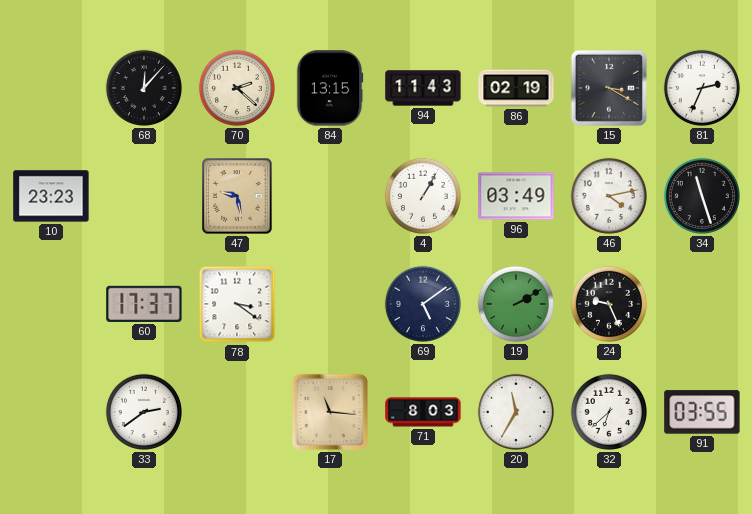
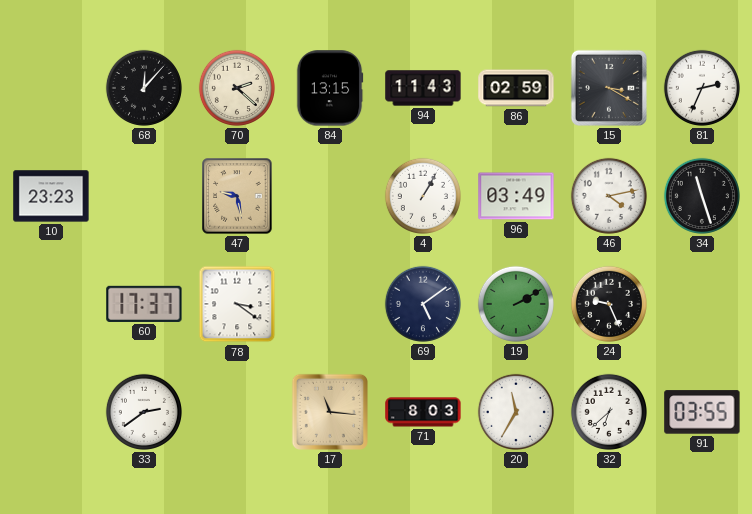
86: 02:19 -> 02:59 (516, 88)
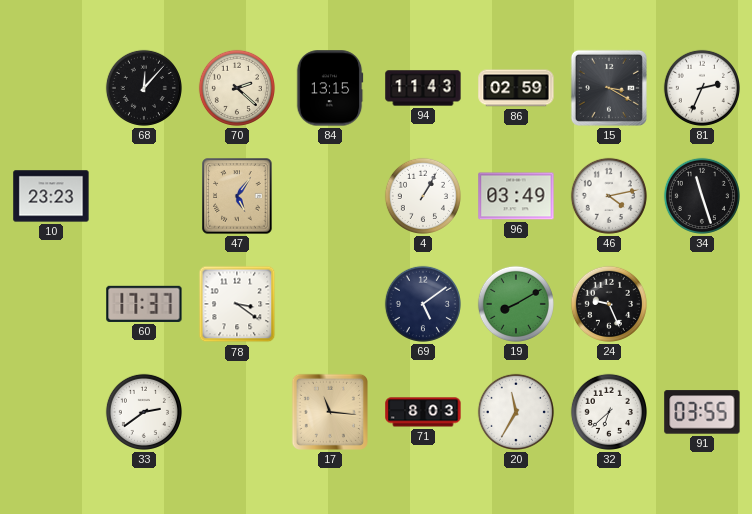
47: 9:28 -> 5:06 (237, 196)
19: 2:10 -> 8:10 (516, 304)
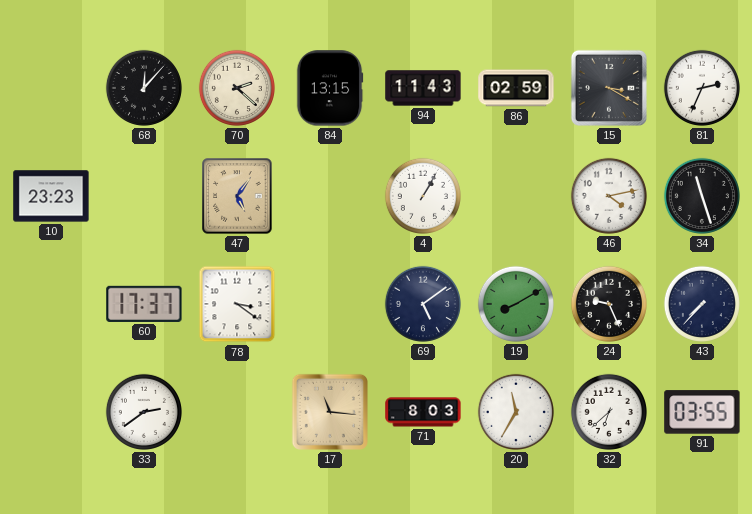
96: 03:49 -> none (516, 196)
43: none -> 7:37 (702, 304)
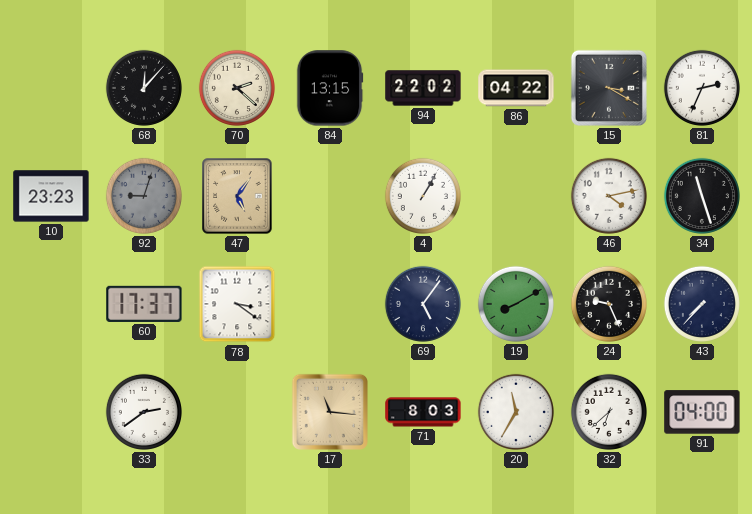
94: 11:43 -> 22:02 (423, 88)
86: 02:59 -> 04:22 (516, 88)
92: none -> 9:03 (144, 196)
69: 5:09 -> 5:06 (423, 304)
91: 03:55 -> 04:00 (702, 412)
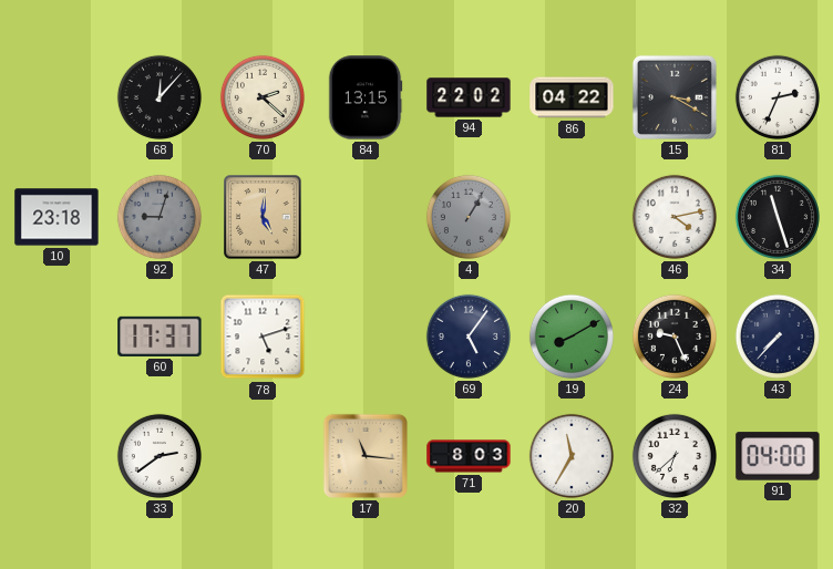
10: 23:23 -> 23:18 (56, 217)
47: 5:06 -> 5:01 (263, 217)
4 dial: white -> grey (469, 217)
78: 3:21 -> 5:12 (263, 337)
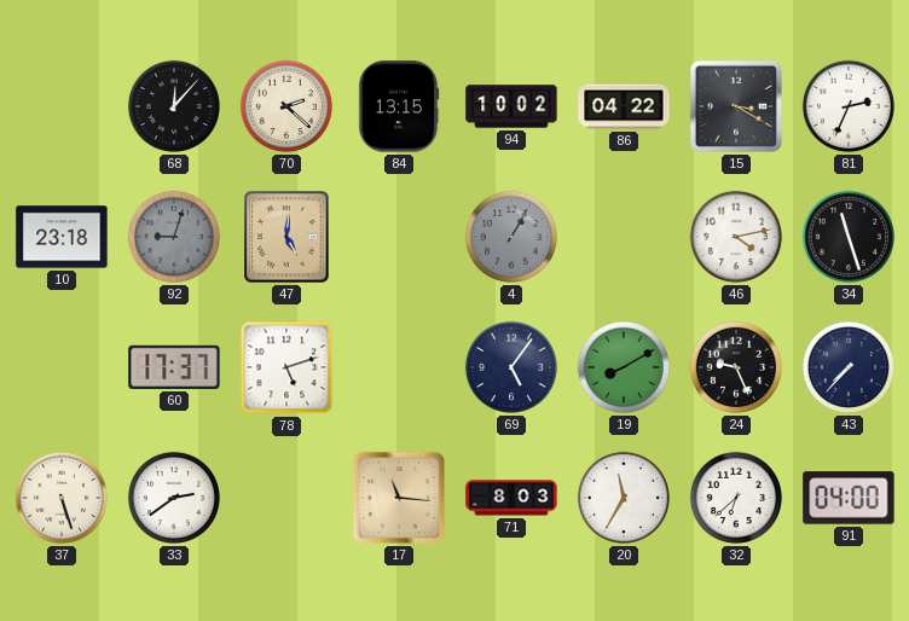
94: 22:02 -> 10:02 (511, 106)
37: none -> 5:27 (62, 498)
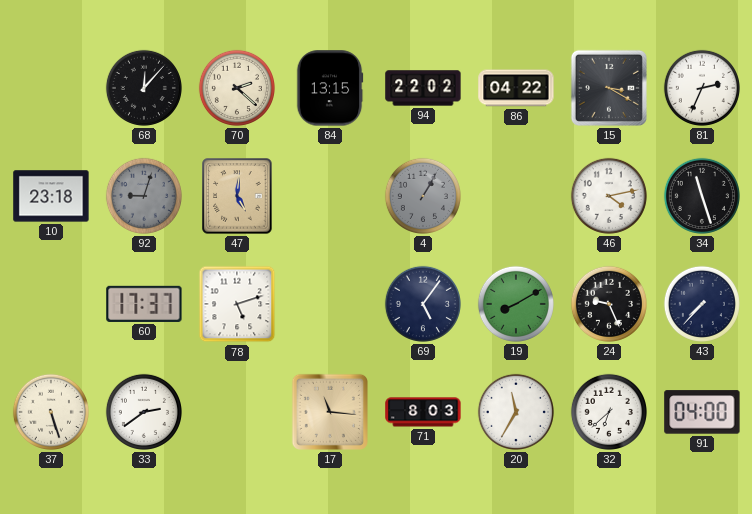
94: 10:02 -> 22:02 (423, 88)
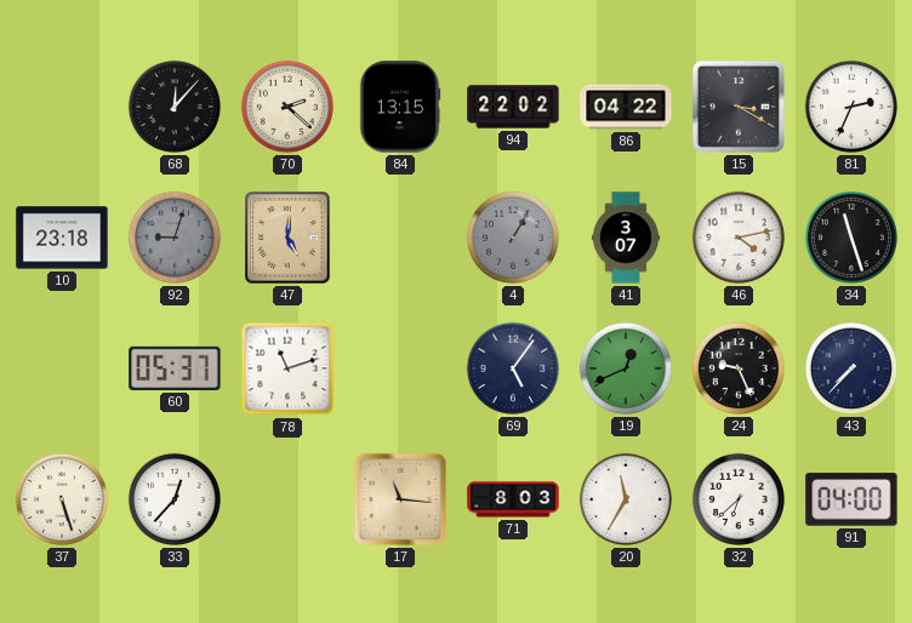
41: none -> 3:07 (626, 238)
60: 17:37 -> 05:37 (175, 368)
78: 5:12 -> 11:12 (287, 368)
19: 8:10 -> 12:41 (626, 368)
33: 2:39 -> 12:37 (175, 499)
